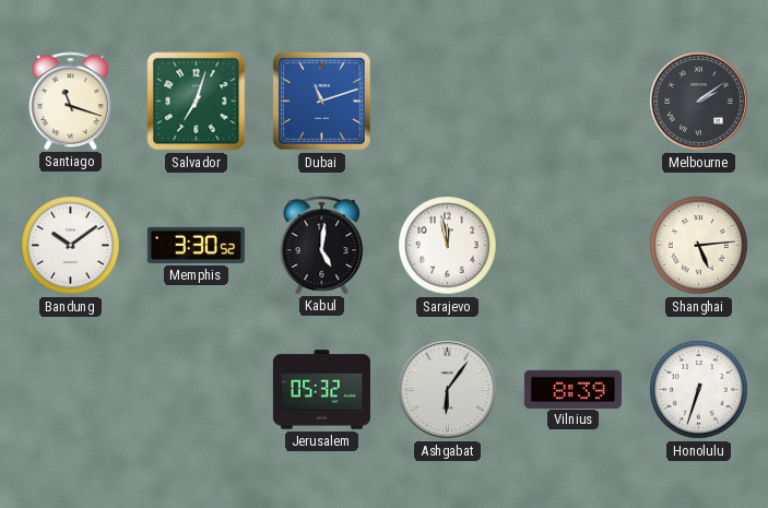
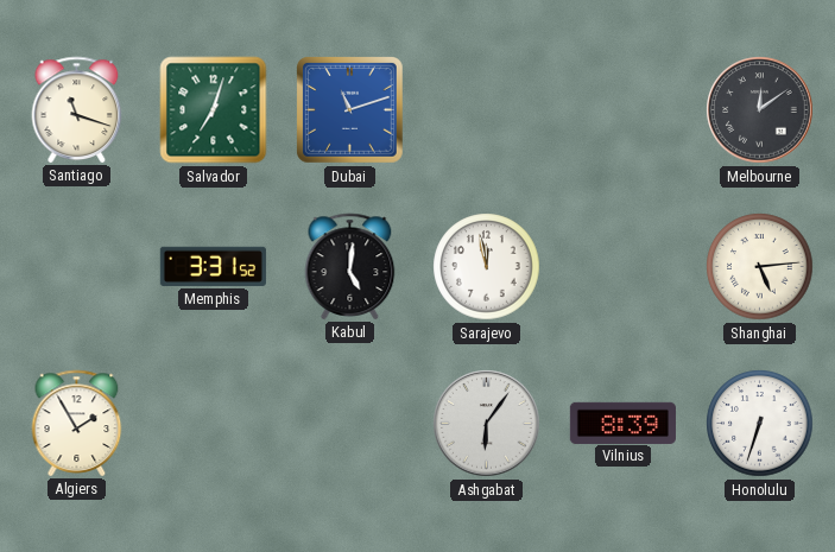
Melbourne: 2:09 -> 12:09 (760, 110)
Bandung: 10:09 -> none (71, 246)
Memphis: 3:30 -> 3:31 (213, 266)
Algiers: none -> 1:55 (77, 423)
Jerusalem: 05:32 -> none (321, 390)
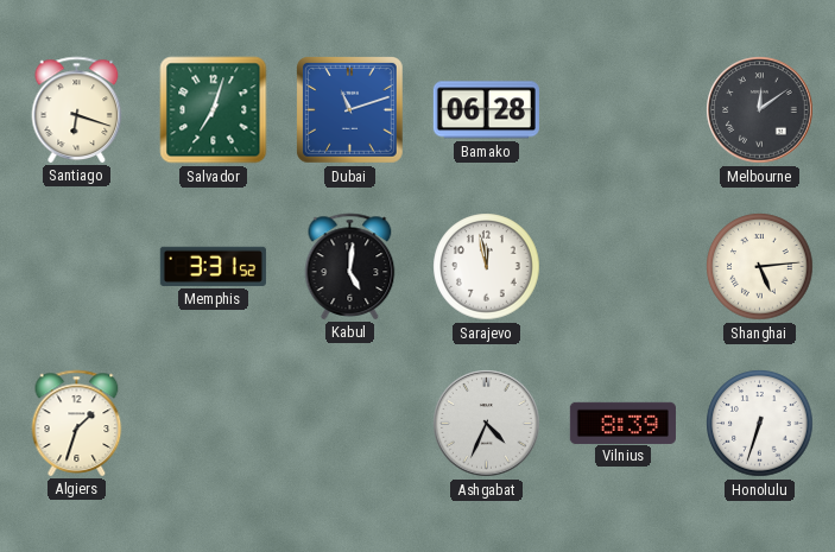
Santiago: 11:18 -> 6:18 (77, 109)
Bamako: none -> 06:28 (486, 110)
Algiers: 1:55 -> 1:33 (77, 423)
Ashgabat: 6:06 -> 4:34 (487, 424)
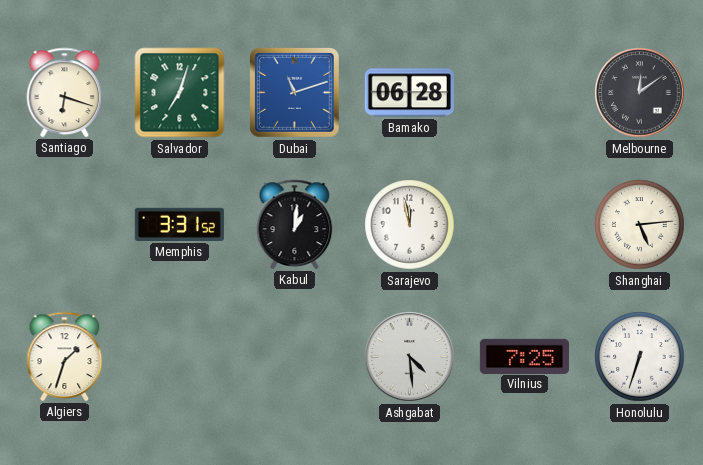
Kabul: 5:01 -> 1:01 (295, 224)
Ashgabat: 4:34 -> 4:29 (410, 357)
Vilnius: 8:39 -> 7:25 (524, 356)
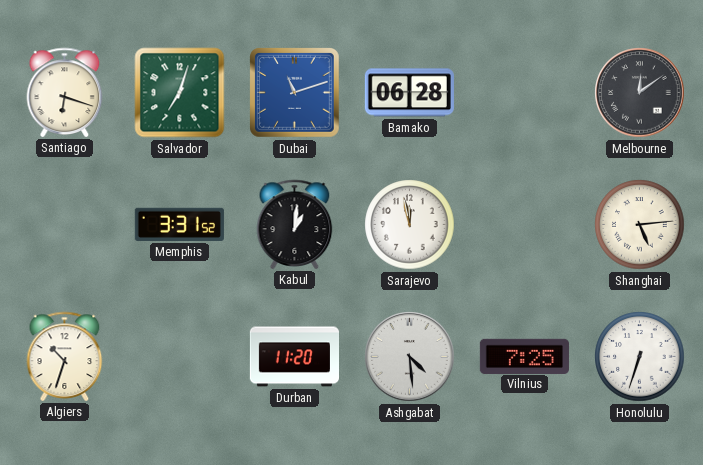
Algiers: 1:33 -> 10:33 (65, 356)
Durban: none -> 11:20 (294, 357)
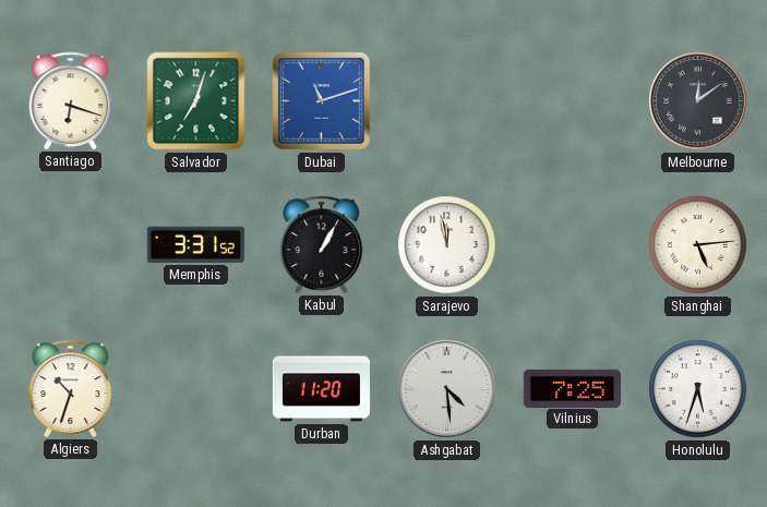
Bamako: 06:28 -> none (409, 93)
Kabul: 1:01 -> 1:05 (322, 244)
Honolulu: 6:33 -> 5:33 (698, 389)
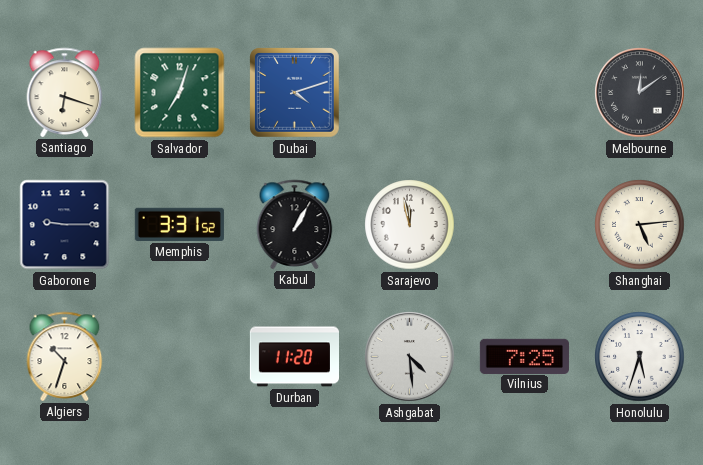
Dubai: 11:12 -> 4:12 (295, 93)
Gaborone: none -> 9:15 (65, 225)
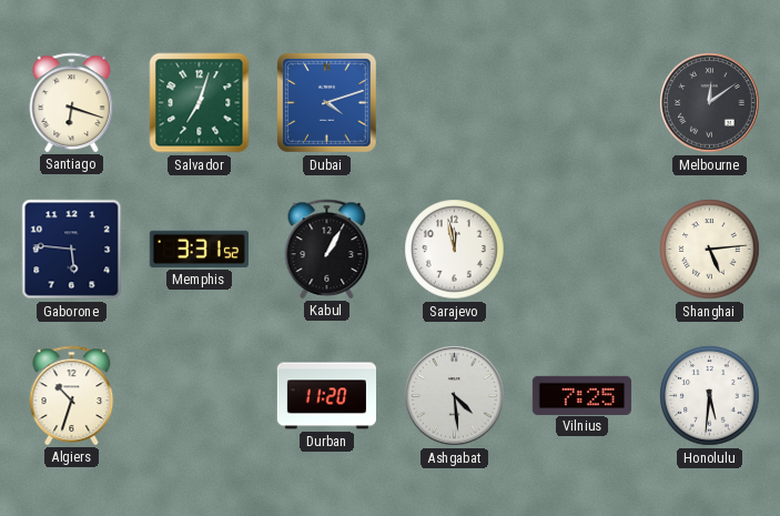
Gaborone: 9:15 -> 5:46 (72, 250)
Honolulu: 5:33 -> 5:31 (710, 396)
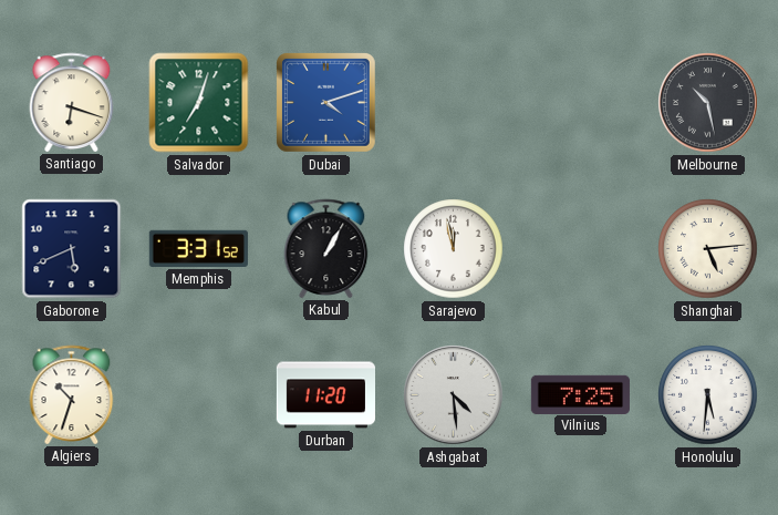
Melbourne: 12:09 -> 10:28 (708, 103)
Gaborone: 5:46 -> 5:41 (72, 249)
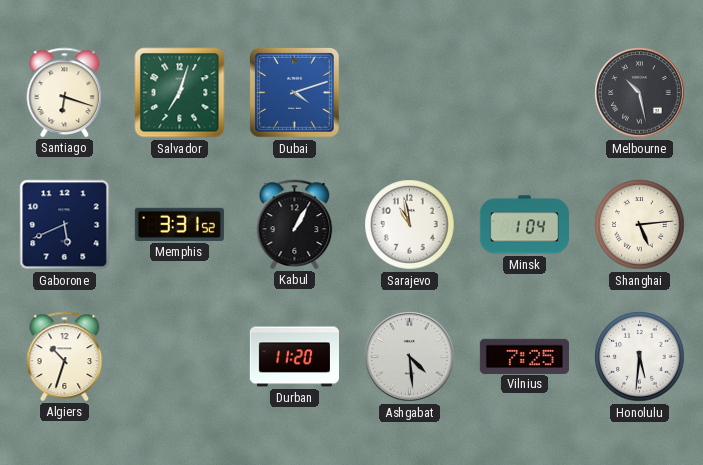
Sarajevo: 11:58 -> 10:58 (410, 225)
Minsk: none -> 1:04 (524, 225)
